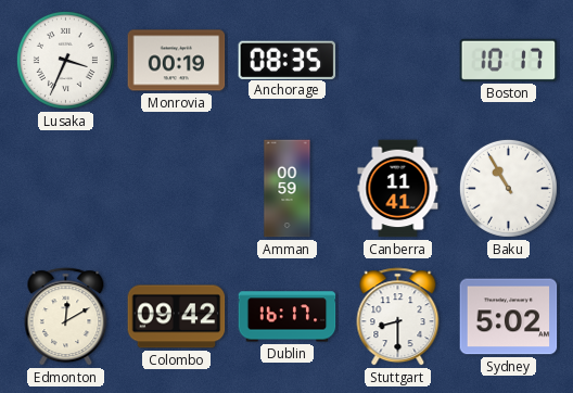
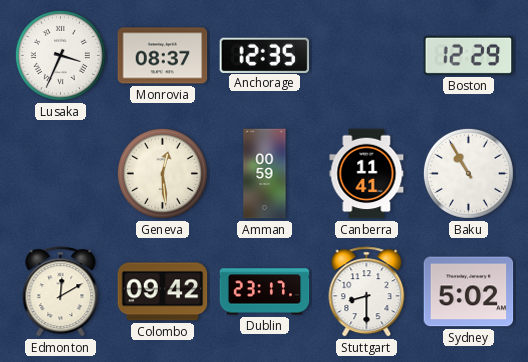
Monrovia: 00:19 -> 08:37 (163, 56)
Anchorage: 08:35 -> 12:35 (265, 55)
Boston: 10:17 -> 12:29 (469, 55)
Geneva: none -> 12:29 (162, 173)
Dublin: 16:17 -> 23:17 (265, 292)
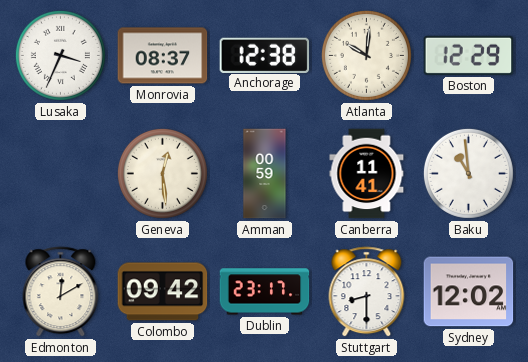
Anchorage: 12:35 -> 12:38 (265, 55)
Atlanta: none -> 10:01 (366, 55)
Baku: 10:55 -> 10:59 (468, 173)
Sydney: 5:02 -> 12:02 (469, 292)
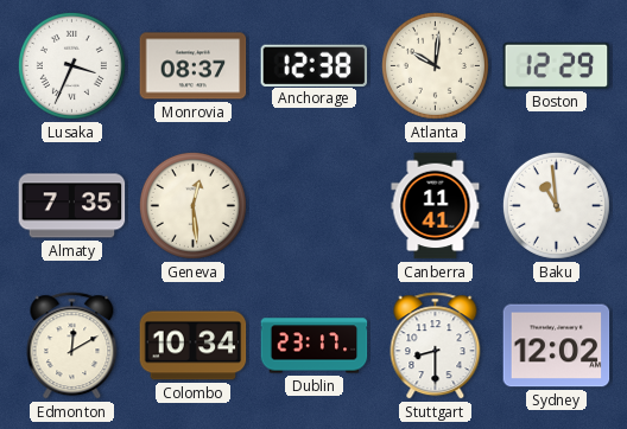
Almaty: none -> 7:35 (72, 206)
Amman: 00:59 -> none (265, 174)
Colombo: 09:42 -> 10:34 (194, 346)
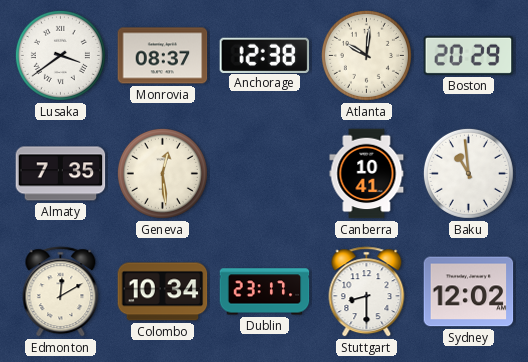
Lusaka: 3:34 -> 3:39 (60, 55)
Boston: 12:29 -> 20:29 (469, 55)
Canberra: 11:41 -> 10:41 (367, 174)
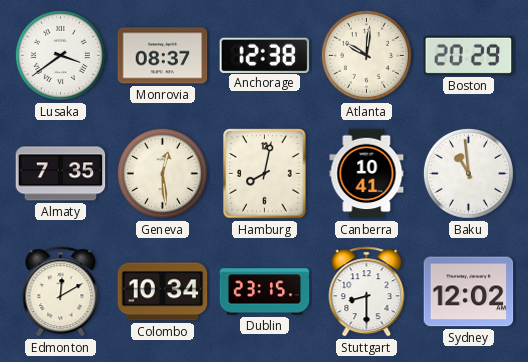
Hamburg: none -> 8:02 (265, 174)
Dublin: 23:17 -> 23:15 (265, 292)
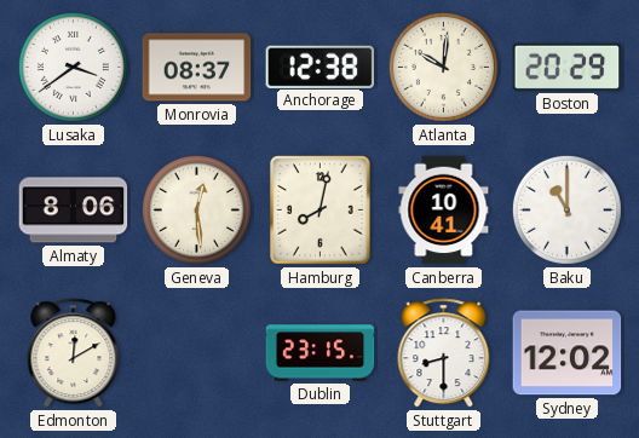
Almaty: 7:35 -> 8:06 (74, 211)
Baku: 10:59 -> 11:00 (566, 209)
Colombo: 10:34 -> none (163, 292)
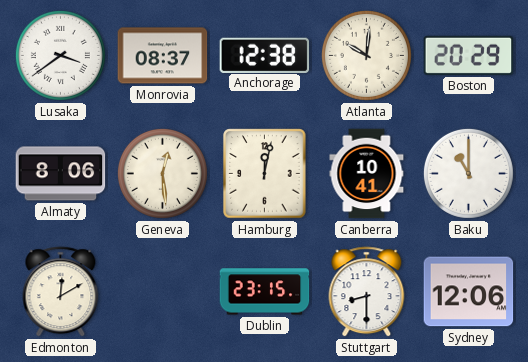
Hamburg: 8:02 -> 12:02 (265, 174)
Sydney: 12:02 -> 12:06 (469, 292)
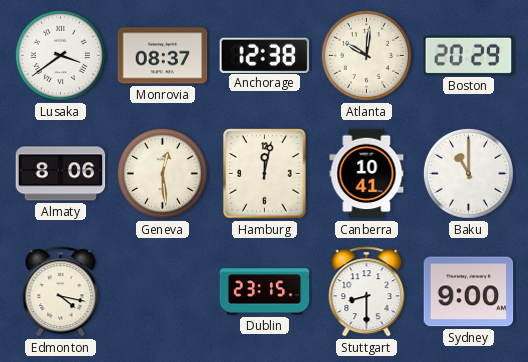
Edmonton: 12:10 -> 4:17 (61, 292)
Sydney: 12:06 -> 9:00 (469, 292)
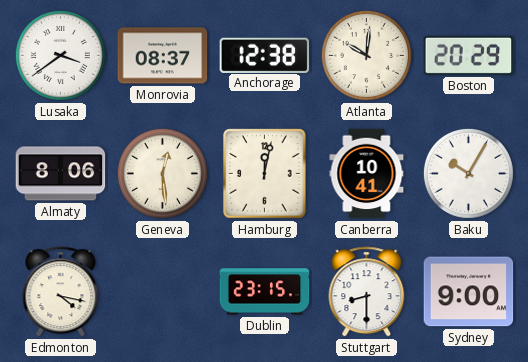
Baku: 11:00 -> 10:05 (468, 173)
